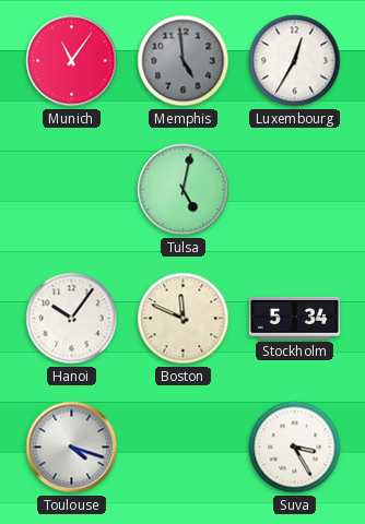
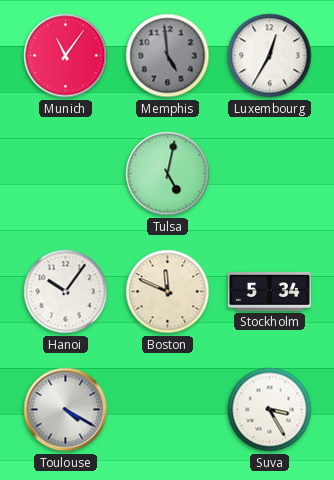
Toulouse: 4:18 -> 4:20 (66, 410)
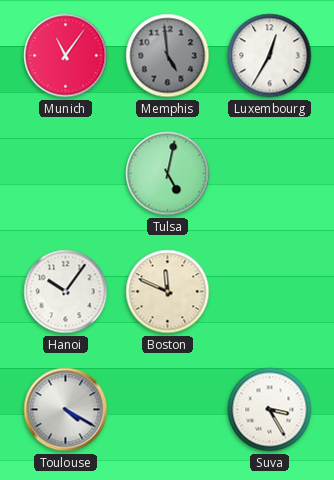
Stockholm: 5:34 -> none (269, 291)
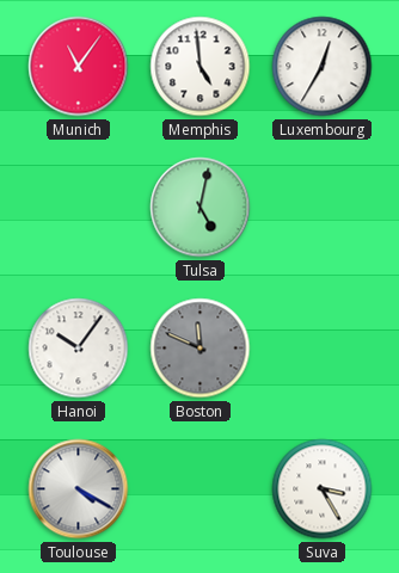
Memphis dial: grey -> white (201, 67)
Boston dial: cream -> grey (201, 349)
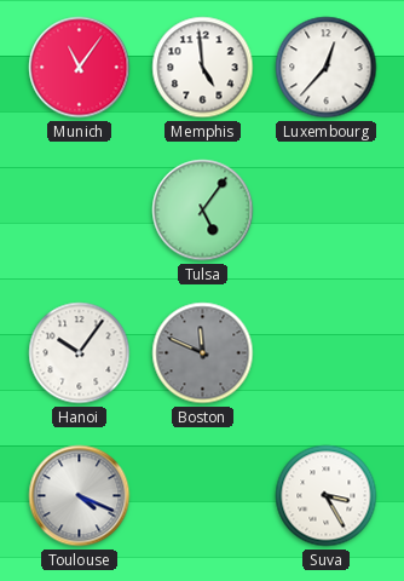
Luxembourg: 12:35 -> 12:37 (327, 68)
Tulsa: 5:02 -> 5:06 (203, 211)
Toulouse: 4:20 -> 4:19 (80, 496)
